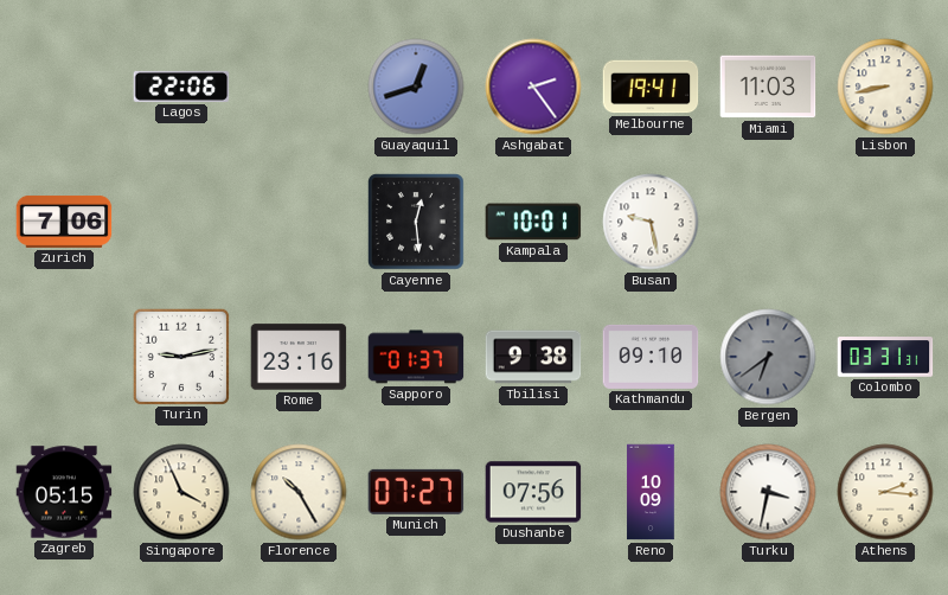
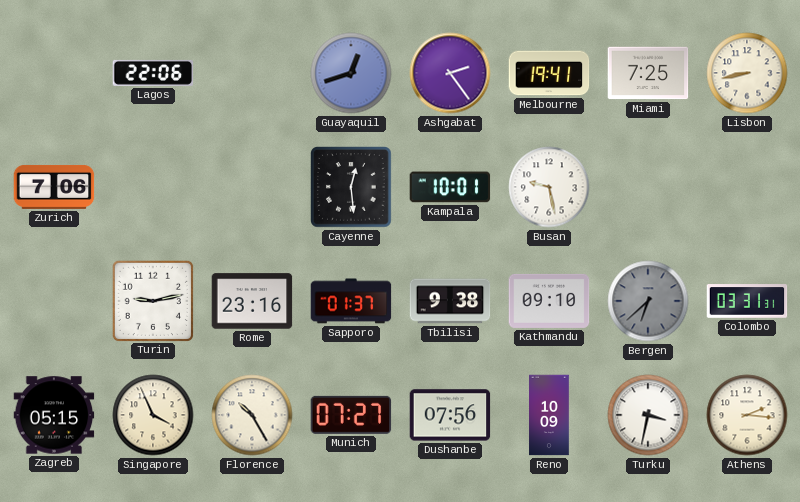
Miami: 11:03 -> 7:25 (648, 73)
Bergen: 6:39 -> 6:38 (648, 301)
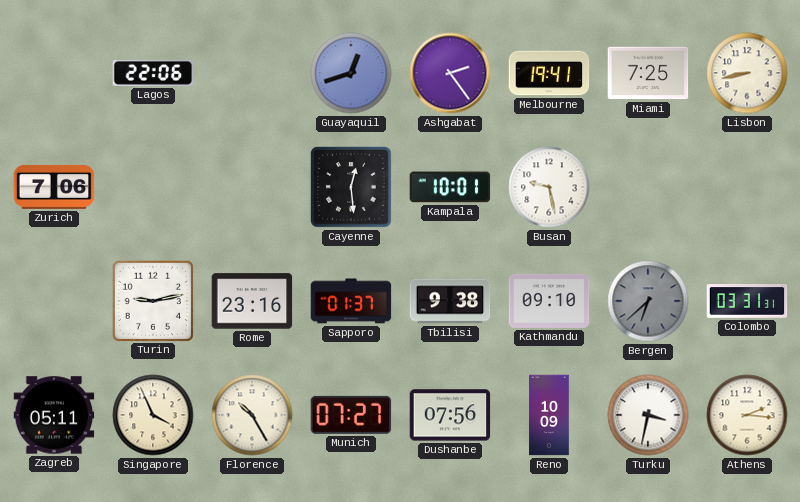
Zagreb: 05:15 -> 05:11 (54, 415)
